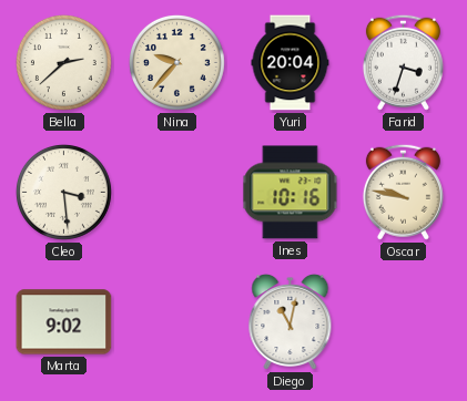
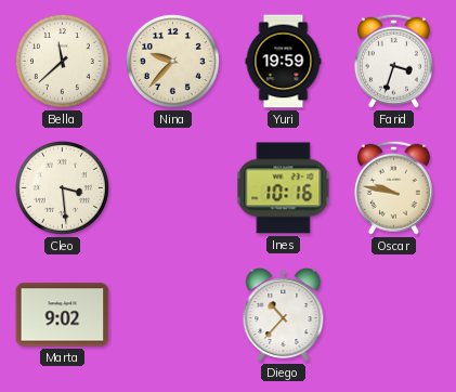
Bella: 2:38 -> 11:38 (62, 61)
Yuri: 20:04 -> 19:59 (284, 62)
Diego: 11:02 -> 10:37 (284, 315)
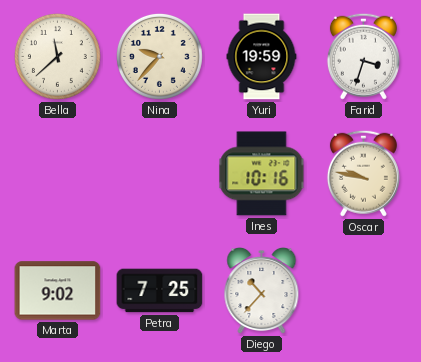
Cleo: 3:29 -> none (62, 187)
Petra: none -> 7:25 (160, 291)
